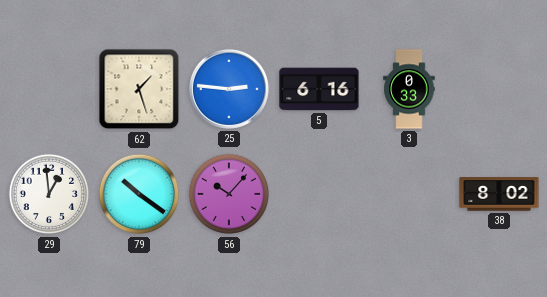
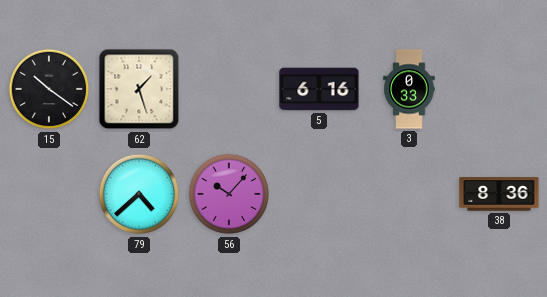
15: none -> 10:21 (49, 89)
25: 2:46 -> none (229, 89)
29: 12:59 -> none (49, 194)
79: 10:21 -> 4:38 (139, 194)
38: 8:02 -> 8:36 (499, 194)
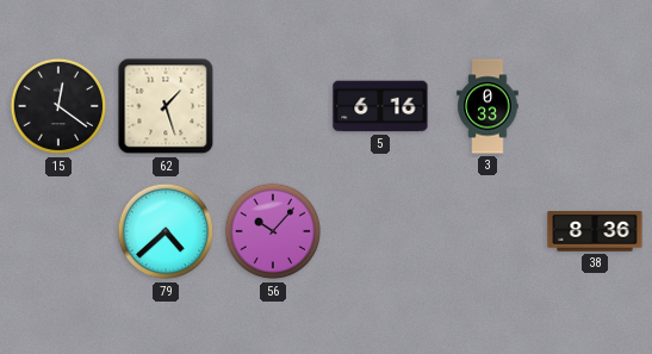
15: 10:21 -> 12:21 (58, 106)
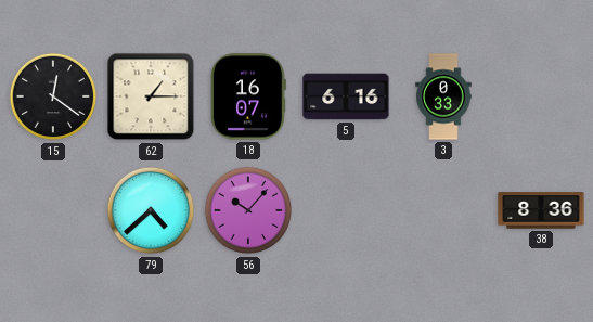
62: 1:27 -> 1:15 (151, 96)
18: none -> 16:07 (249, 96)
